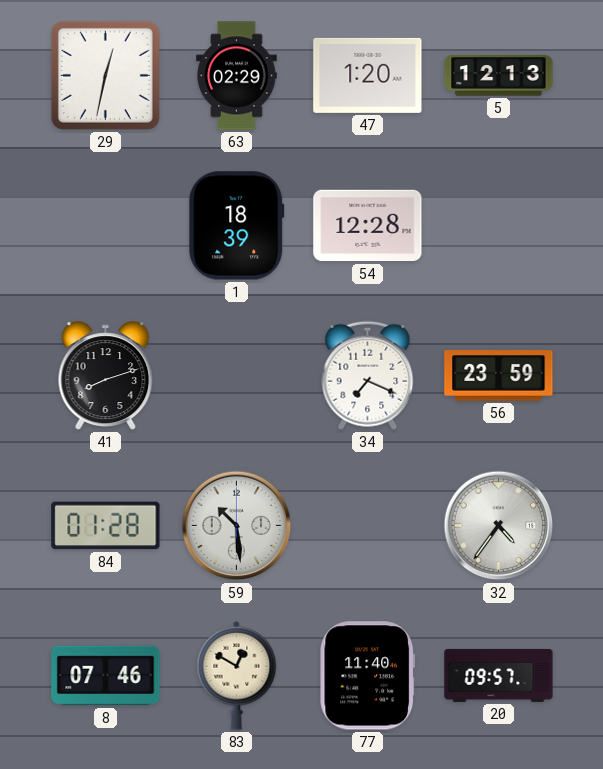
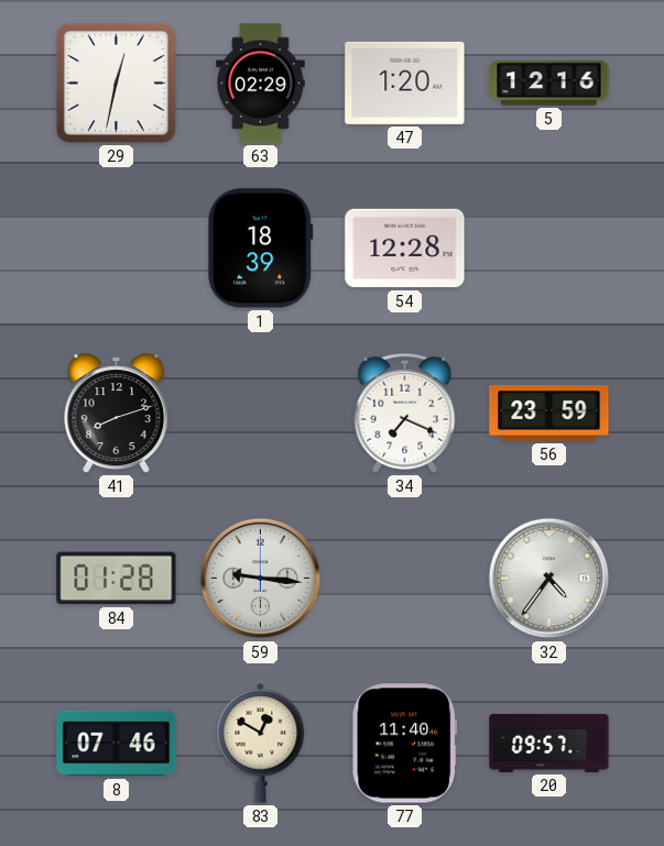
5: 12:13 -> 12:16 (549, 84)
59: 10:29 -> 9:16 (261, 579)
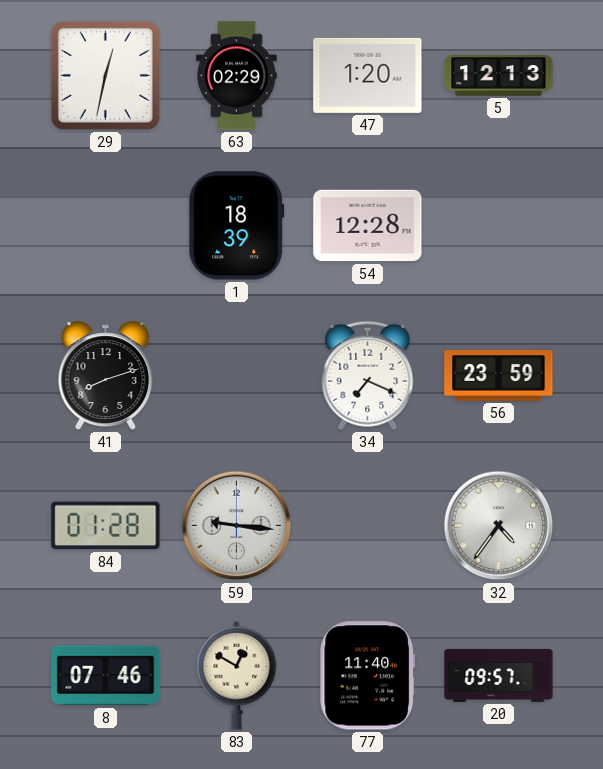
5: 12:16 -> 12:13 (499, 76)
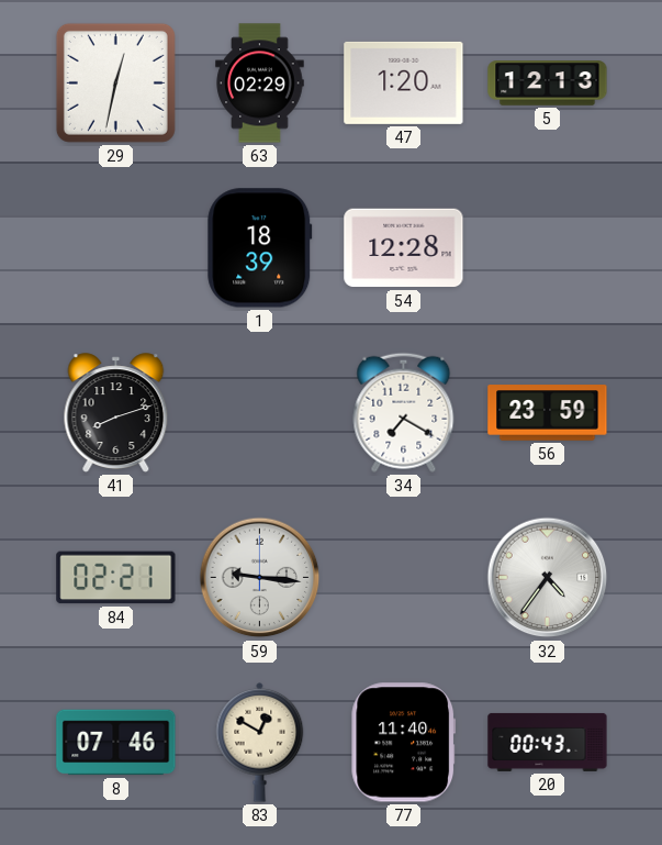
34: 7:19 -> 7:20 (404, 412)
84: 01:28 -> 02:21 (116, 578)
20: 09:57 -> 00:43 (548, 742)
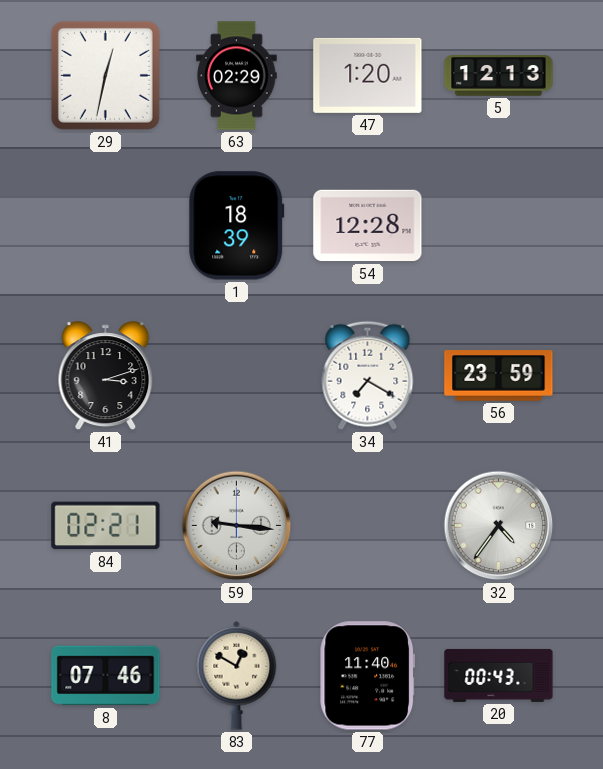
41: 8:12 -> 3:12 (106, 376)
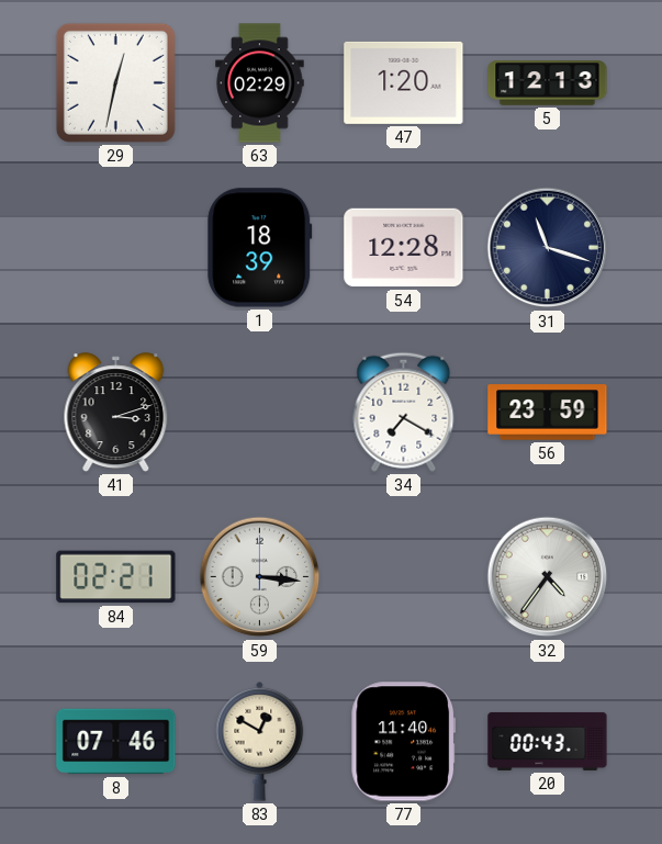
31: none -> 11:18 (548, 248)
59: 9:16 -> 3:16 (260, 577)
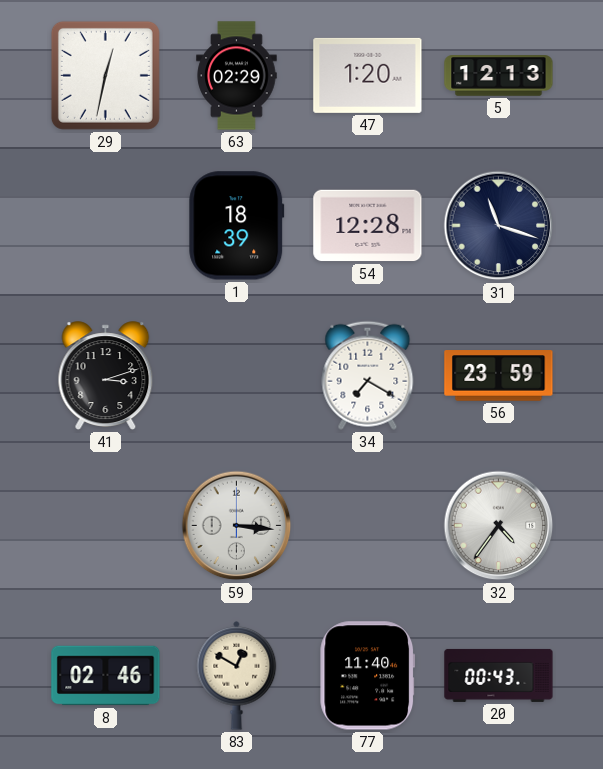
84: 02:21 -> none (116, 577)
8: 07:46 -> 02:46 (106, 676)
